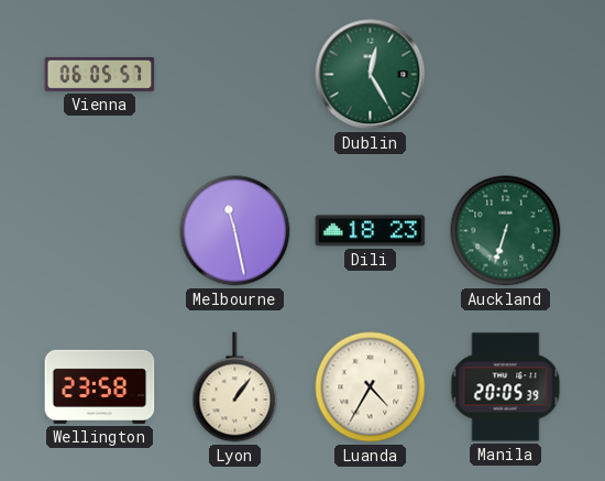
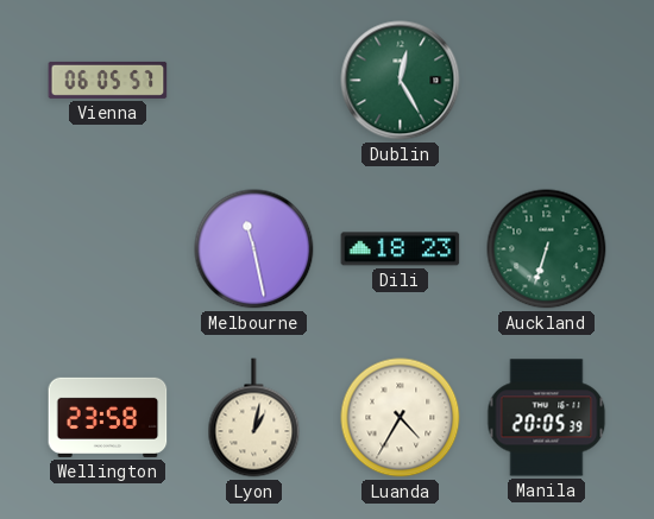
Lyon: 1:06 -> 1:02 (254, 418)
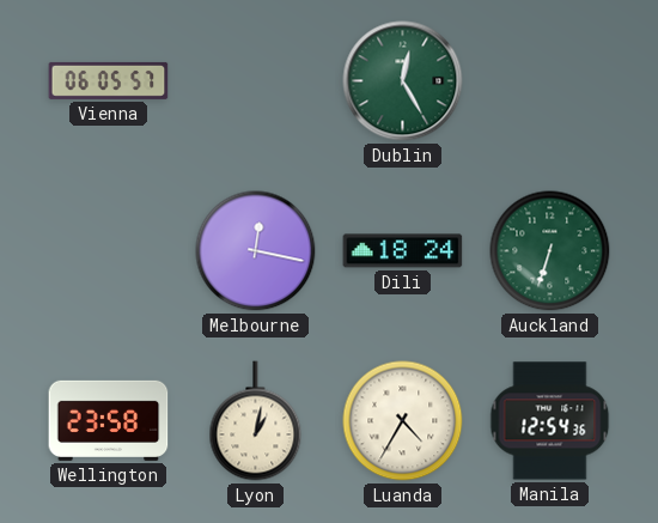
Melbourne: 11:28 -> 12:17 (256, 251)
Dili: 18:23 -> 18:24 (403, 251)
Manila: 20:05 -> 12:54 (550, 421)
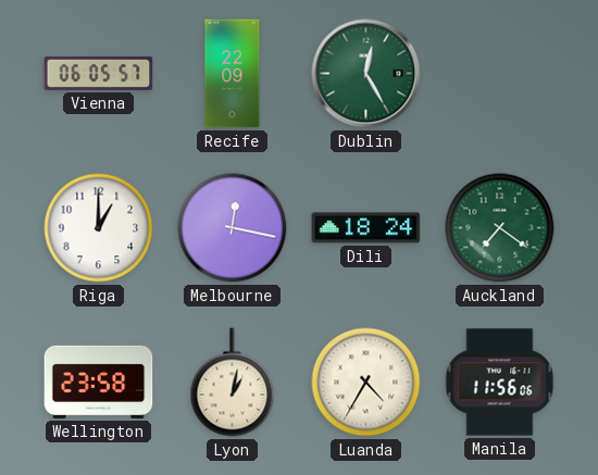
Recife: none -> 22:09 (233, 74)
Riga: none -> 1:00 (99, 228)
Auckland: 6:33 -> 7:21 (500, 228)
Manila: 12:54 -> 11:56 (500, 383)
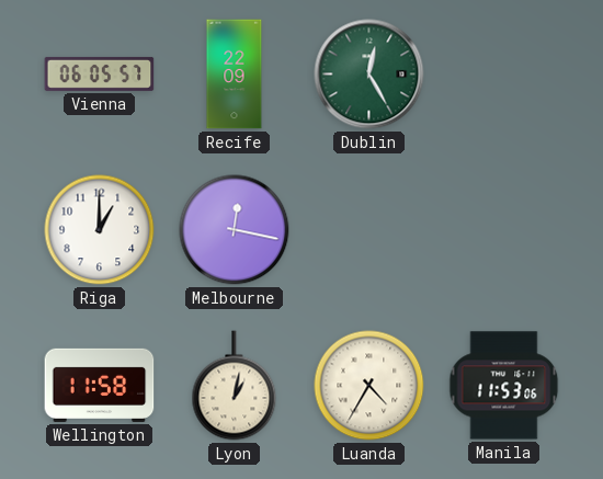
Dili: 18:24 -> none (366, 228)
Auckland: 7:21 -> none (500, 228)
Wellington: 23:58 -> 11:58 (100, 385)
Manila: 11:56 -> 11:53 (504, 386)
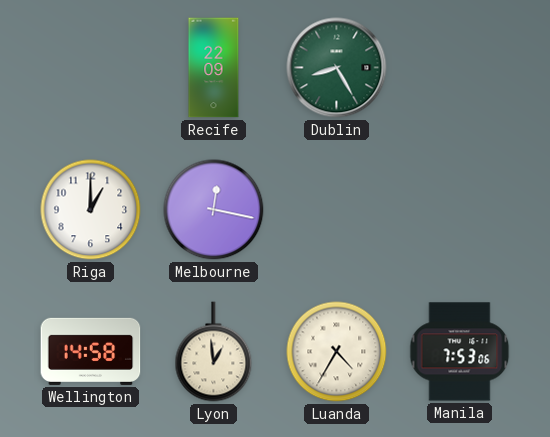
Vienna: 06:05 -> none (100, 73)
Dublin: 12:25 -> 8:25 (337, 68)
Wellington: 11:58 -> 14:58 (91, 351)
Lyon: 1:02 -> 12:59 (214, 352)
Manila: 11:53 -> 7:53 (460, 352)
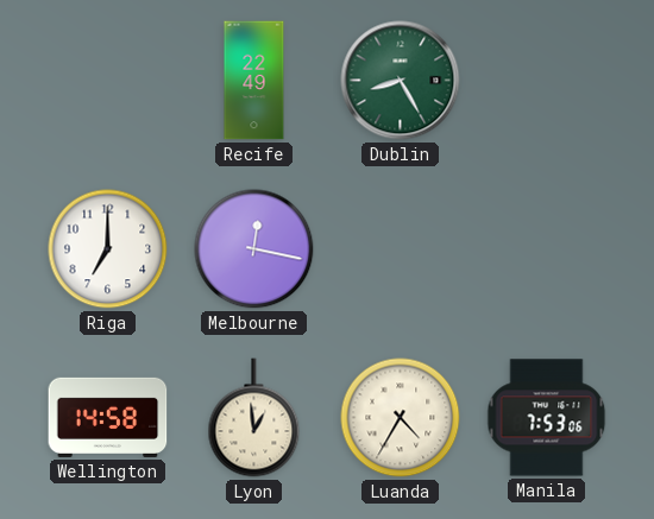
Recife: 22:09 -> 22:49 (254, 81)
Riga: 1:00 -> 7:00 (108, 249)
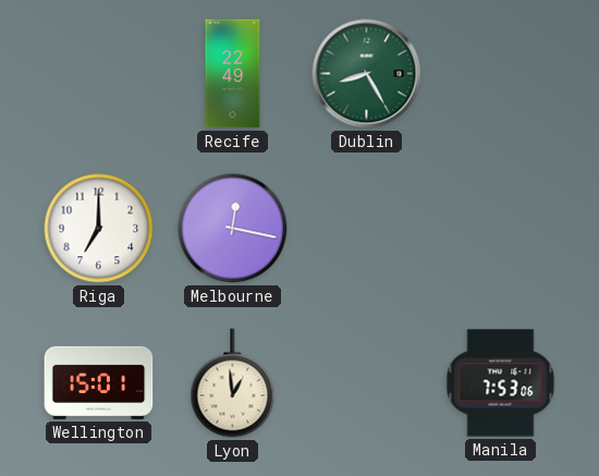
Wellington: 14:58 -> 15:01 (99, 382)
Luanda: 4:35 -> none (401, 418)
